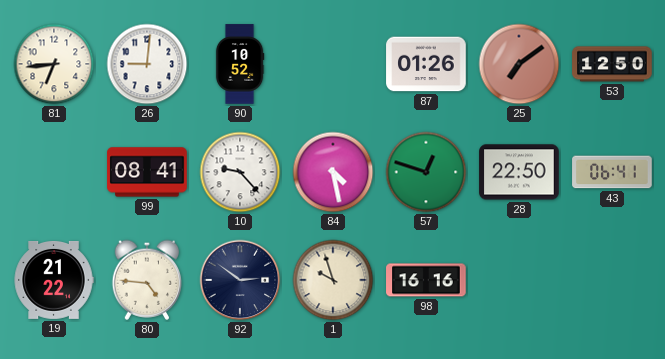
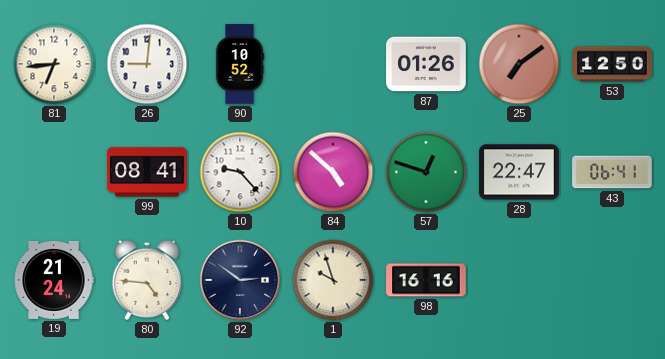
84: 4:28 -> 4:52 (333, 172)
28: 22:50 -> 22:47 (519, 172)
19: 21:22 -> 21:24 (54, 280)
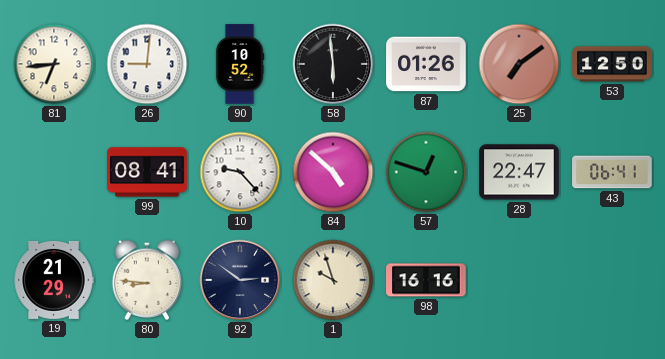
58: none -> 5:59 (333, 64)
19: 21:24 -> 21:29 (54, 280)
80: 4:46 -> 8:46 (147, 280)
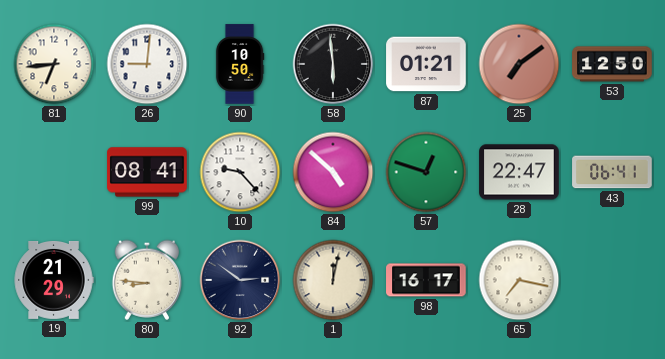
90: 10:52 -> 10:50 (240, 64)
87: 01:26 -> 01:21 (426, 64)
1: 9:57 -> 12:02 (333, 280)
98: 16:16 -> 16:17 (426, 280)
65: none -> 7:17 (519, 280)
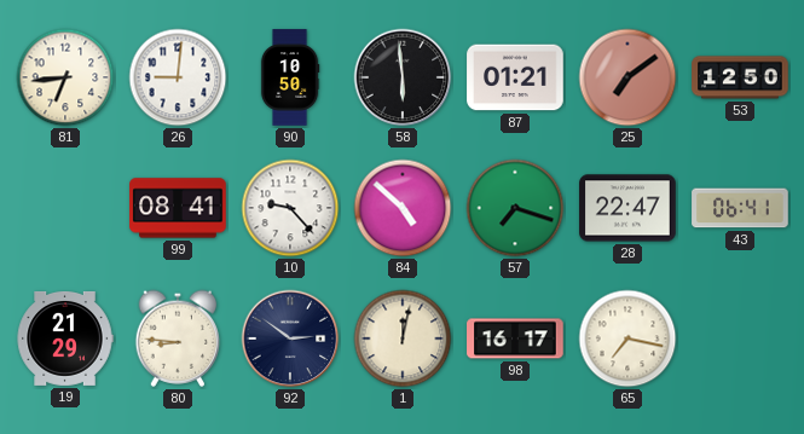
57: 12:48 -> 7:18 (515, 208)
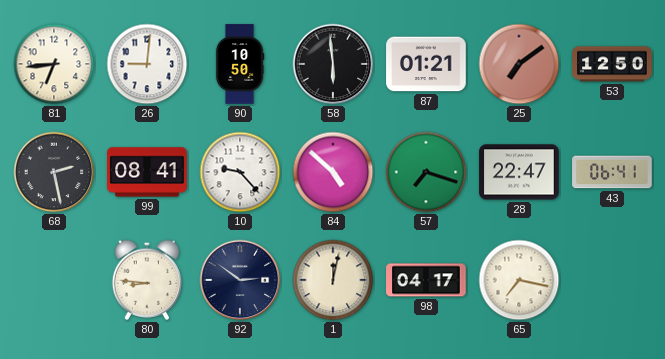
68: none -> 2:28 (54, 172)
19: 21:29 -> none (65, 338)
98: 16:17 -> 04:17 (426, 280)
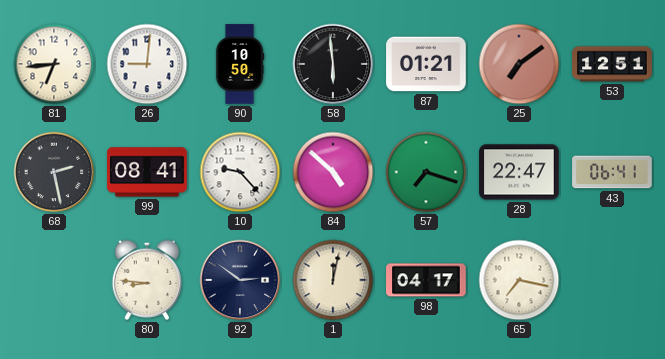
53: 12:50 -> 12:51 (612, 64)
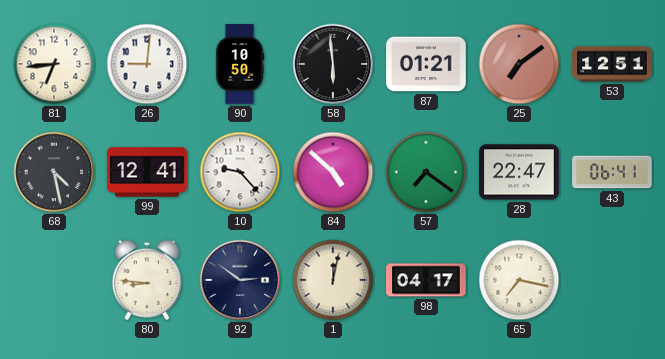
68: 2:28 -> 4:28 (54, 172)
99: 08:41 -> 12:41 (147, 172)
57: 7:18 -> 7:21 (426, 172)
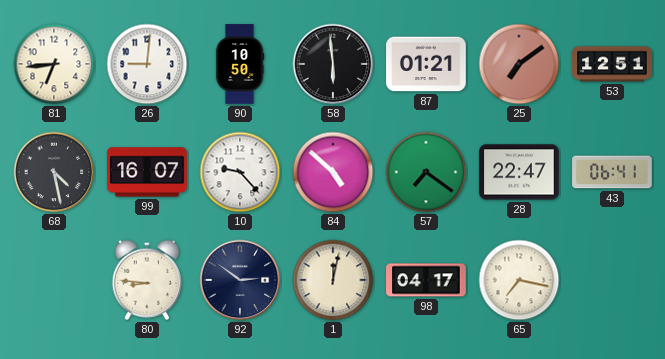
99: 12:41 -> 16:07 (147, 172)
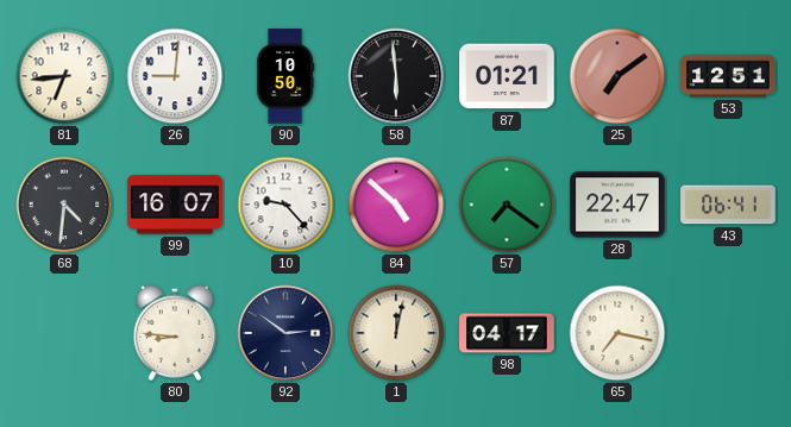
68: 4:28 -> 4:31 (64, 205)
